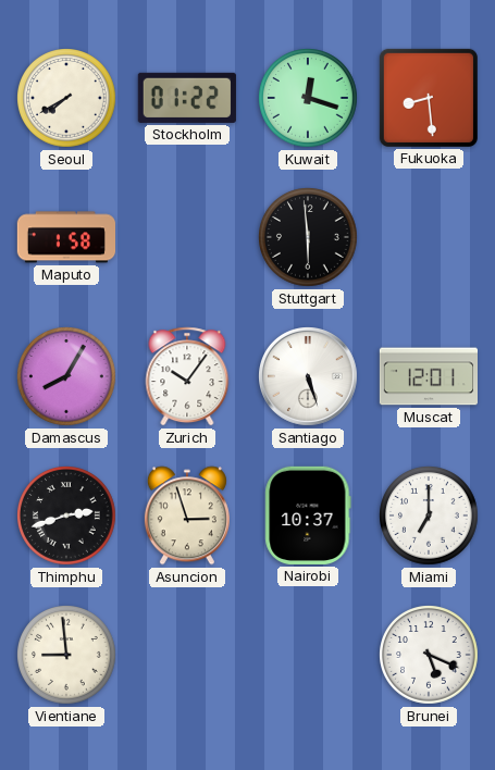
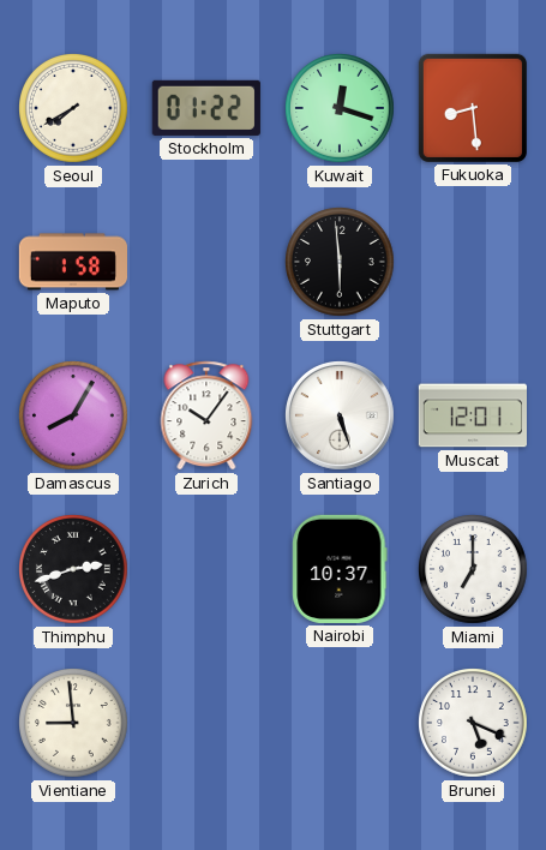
Asuncion: 2:57 -> none (187, 516)
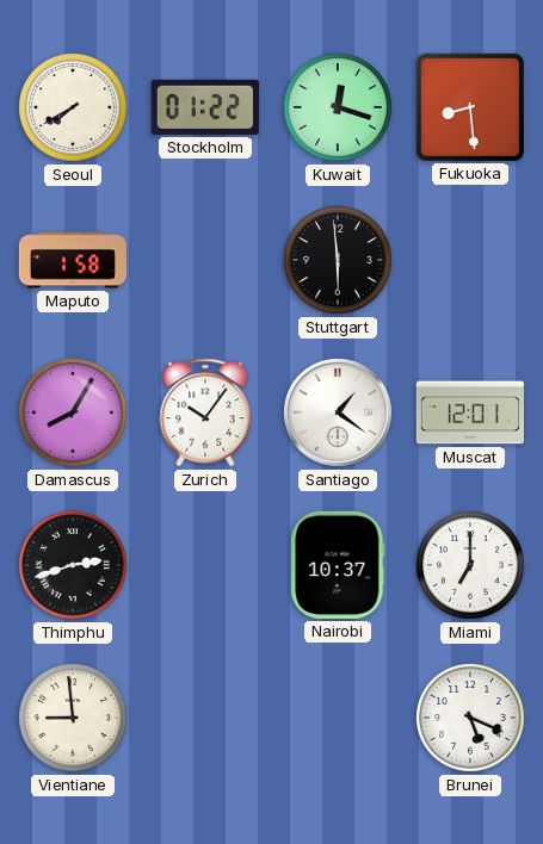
Santiago: 5:27 -> 1:21 (339, 414)
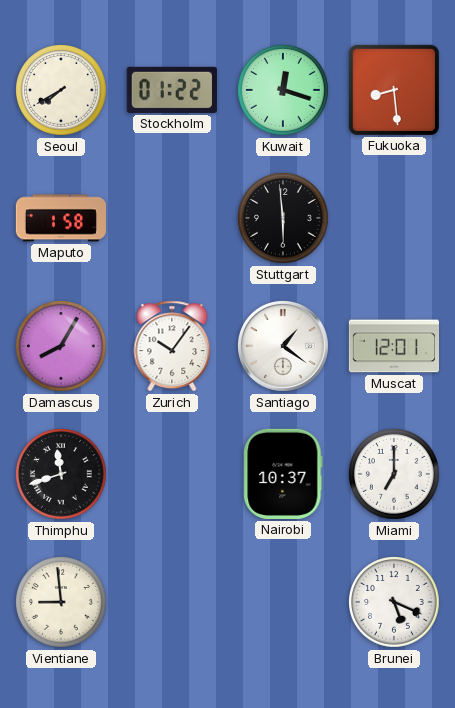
Thimphu: 2:42 -> 11:42 (62, 475)
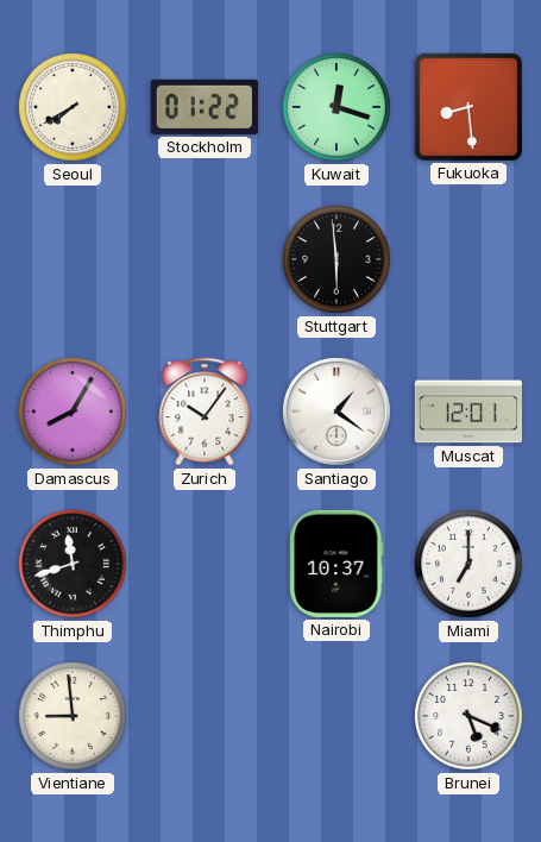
Maputo: 1:58 -> none (60, 218)
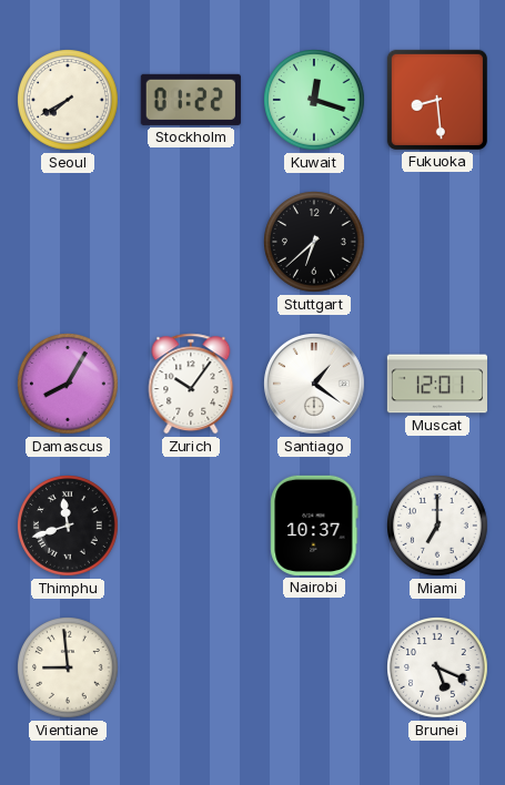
Stuttgart: 5:59 -> 6:38 (315, 243)
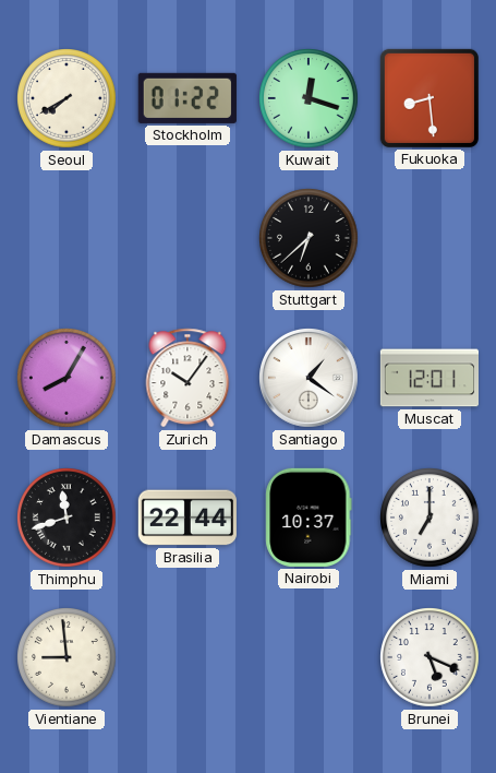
Brasilia: none -> 22:44 (187, 518)
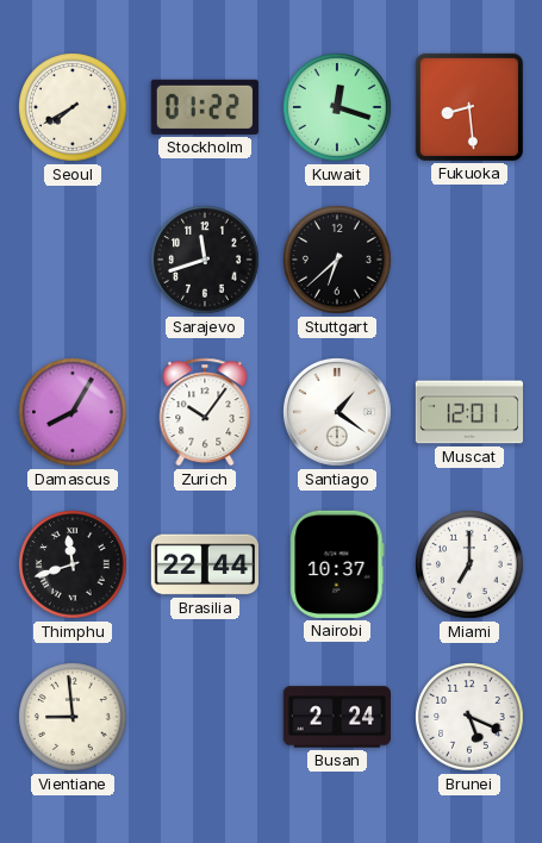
Sarajevo: none -> 11:42 (206, 261)
Busan: none -> 2:24 (337, 717)
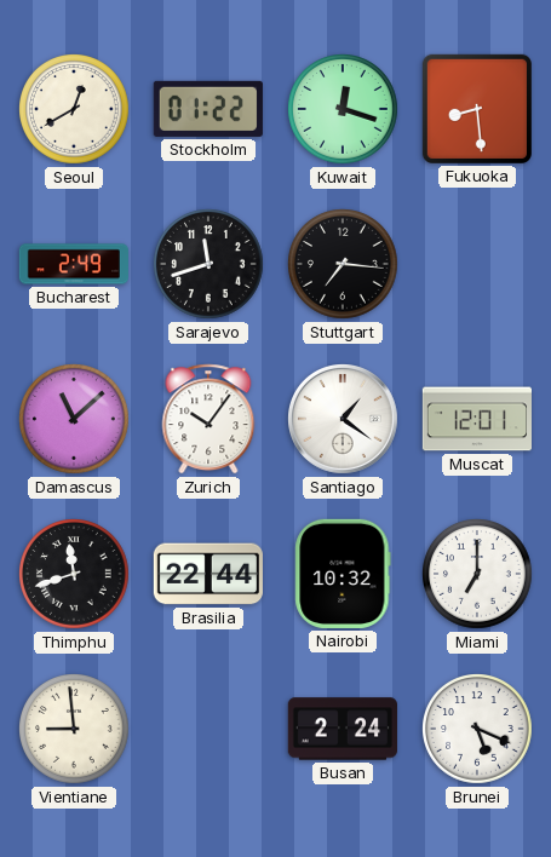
Seoul: 7:40 -> 12:40 (75, 110)
Bucharest: none -> 2:49 (73, 264)
Stuttgart: 6:38 -> 7:16 (344, 265)
Damascus: 8:05 -> 11:08 (75, 420)
Nairobi: 10:37 -> 10:32 (343, 574)
